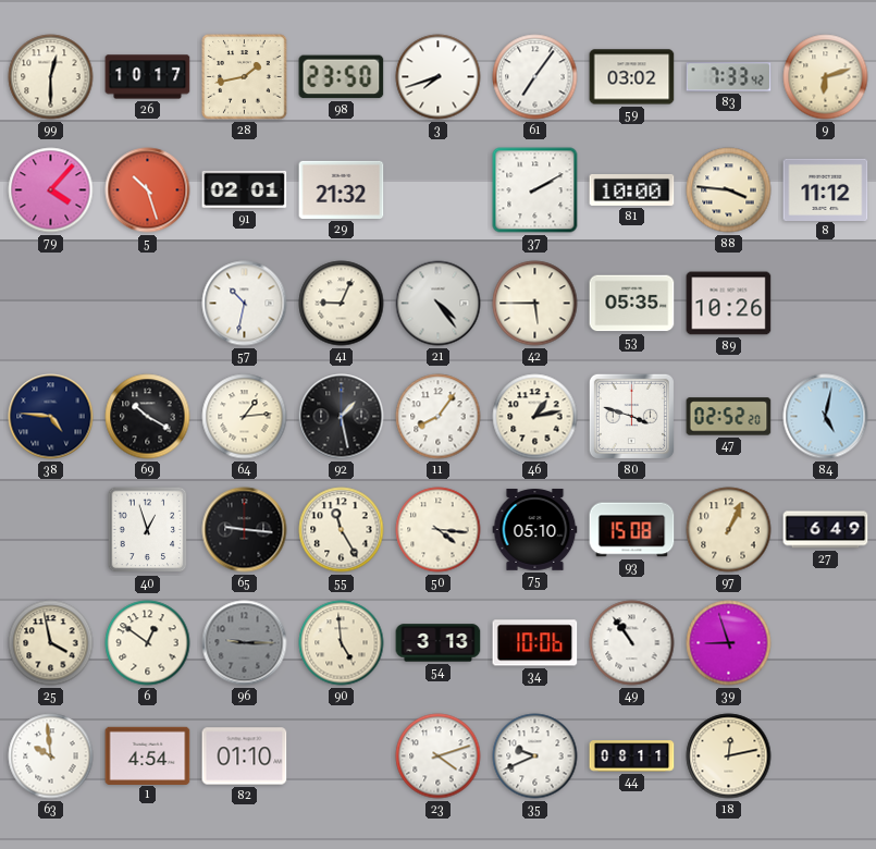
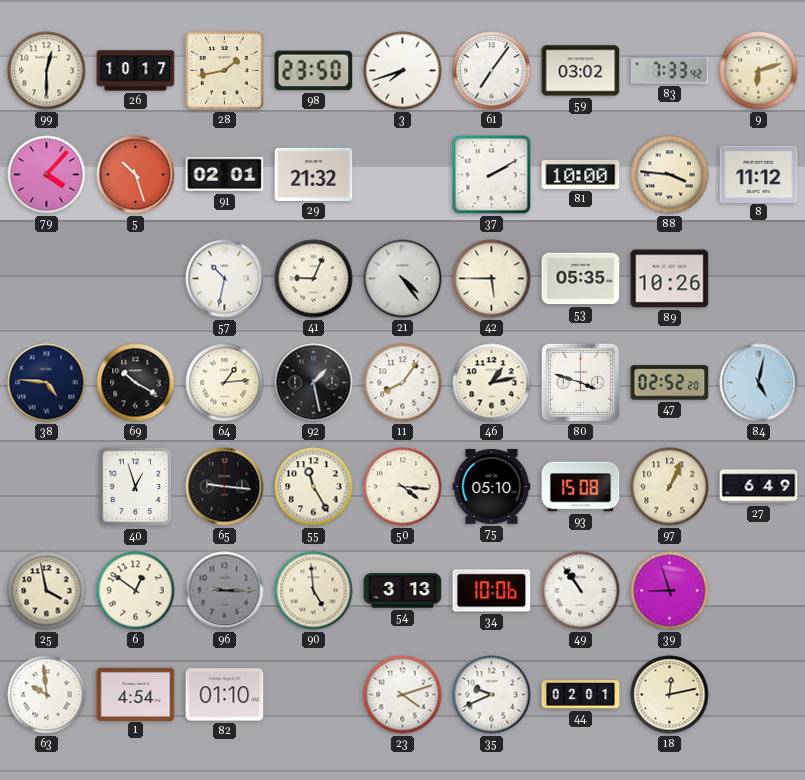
44: 08:11 -> 02:01 (581, 695)
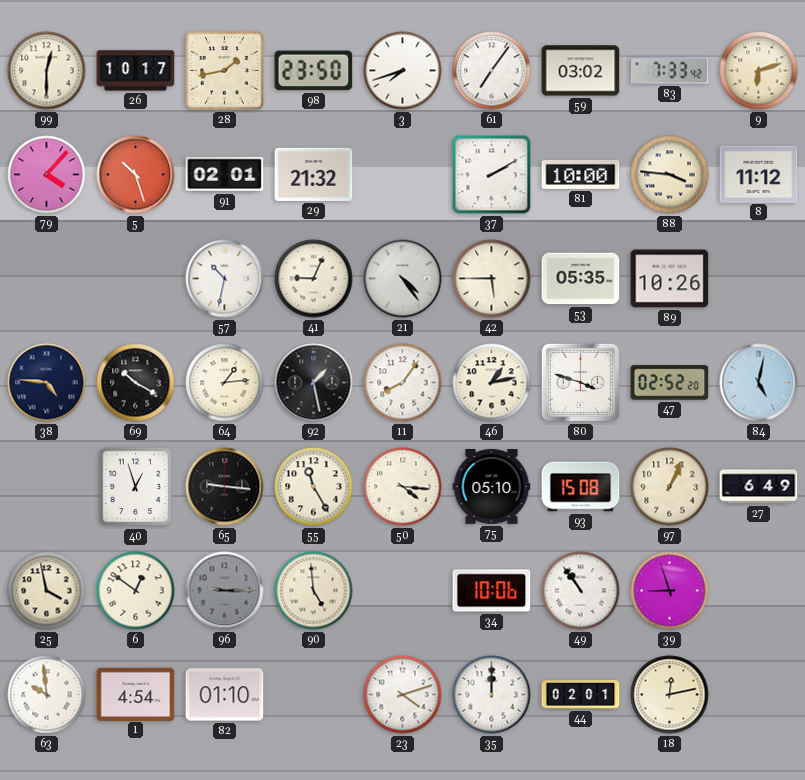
54: 3:13 -> none (403, 591)
35: 9:41 -> 12:00 (492, 695)
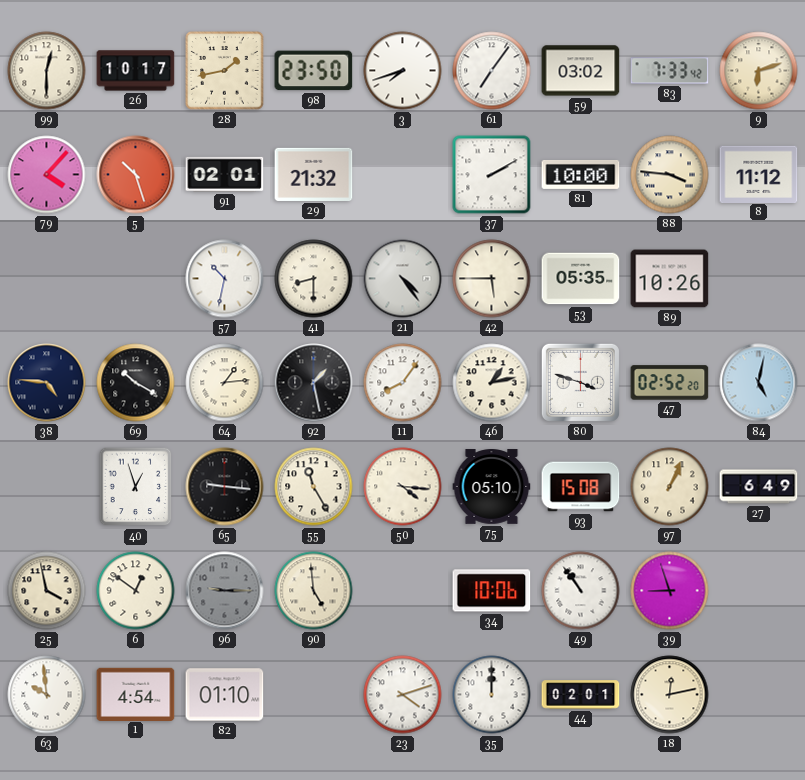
41: 9:04 -> 8:30 (314, 279)
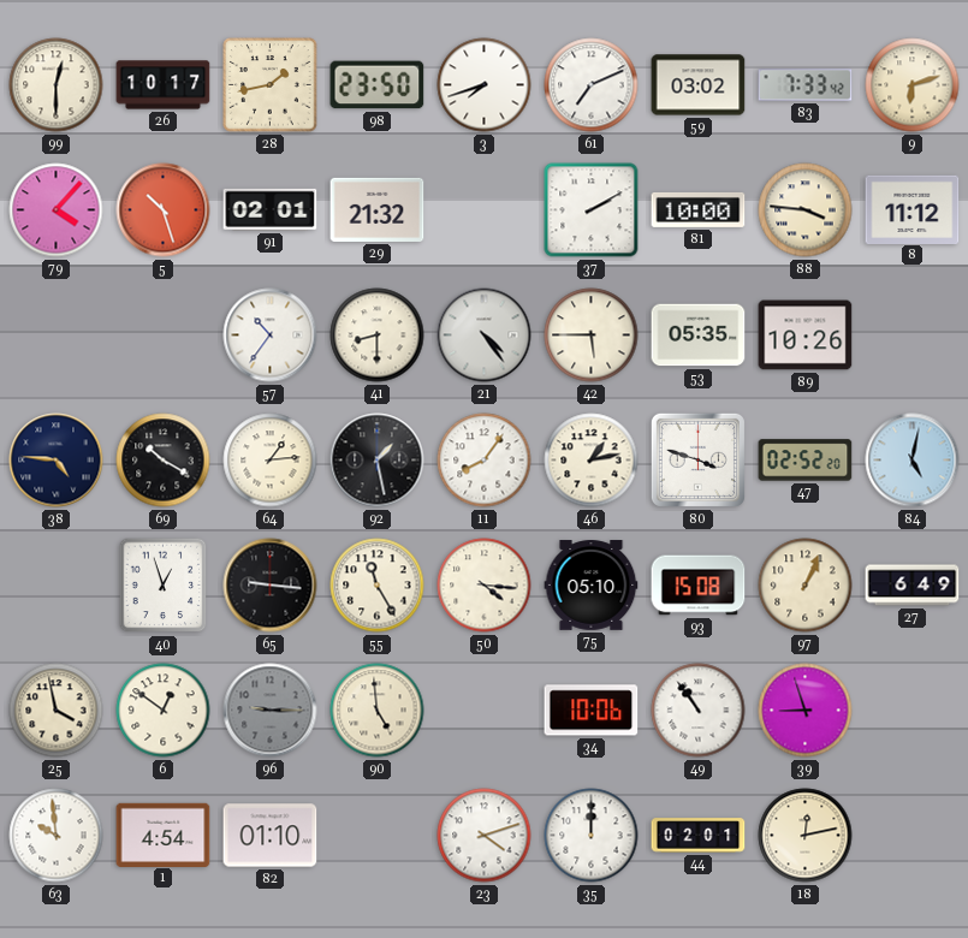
61: 7:06 -> 7:11 (592, 85)
57: 10:32 -> 10:36 (271, 336)
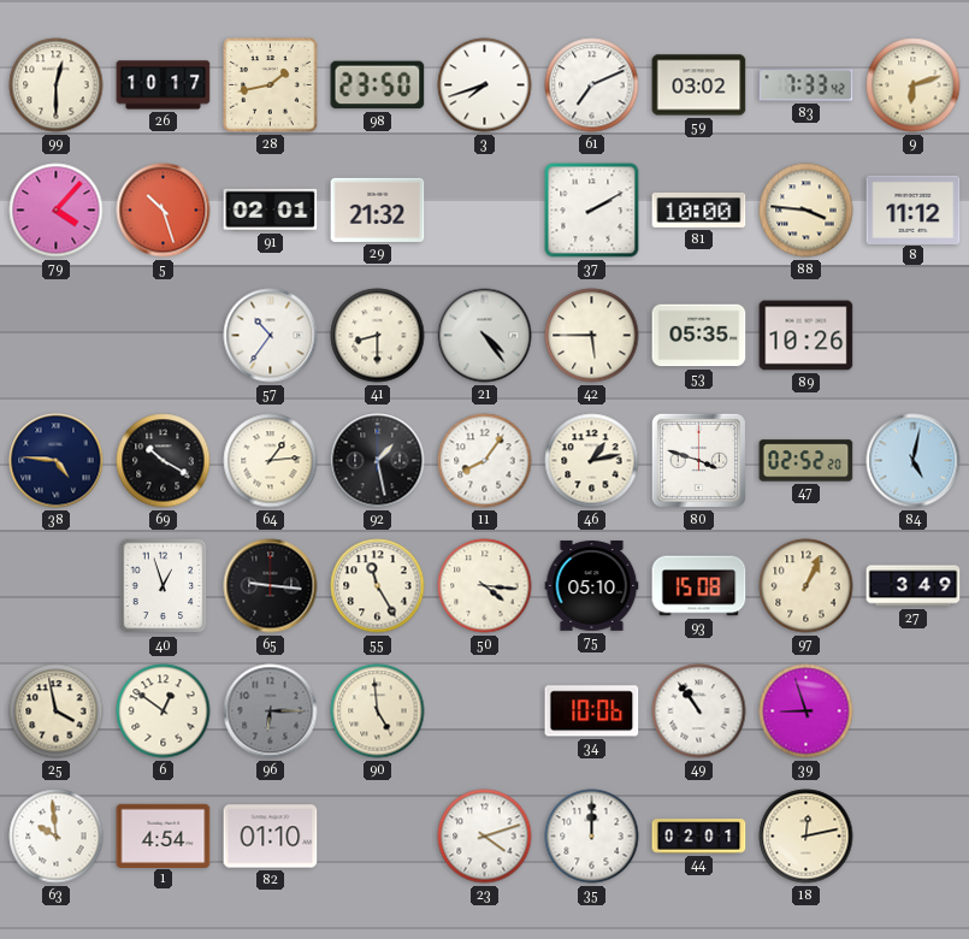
27: 6:49 -> 3:49 (914, 586)
96: 9:15 -> 6:15 (271, 711)
